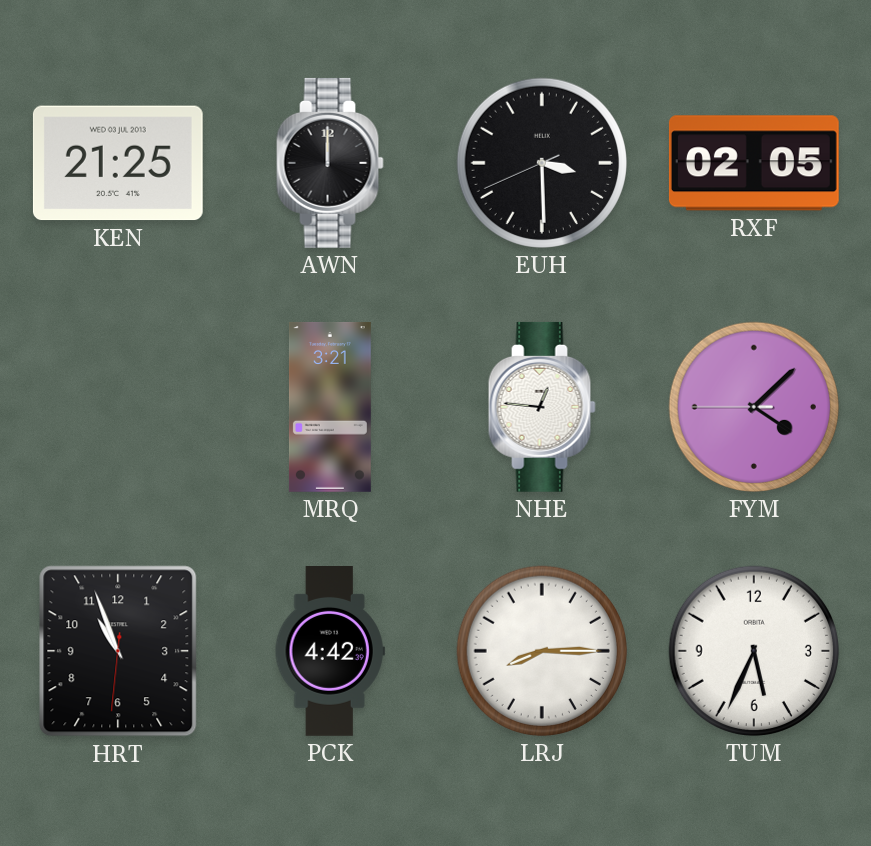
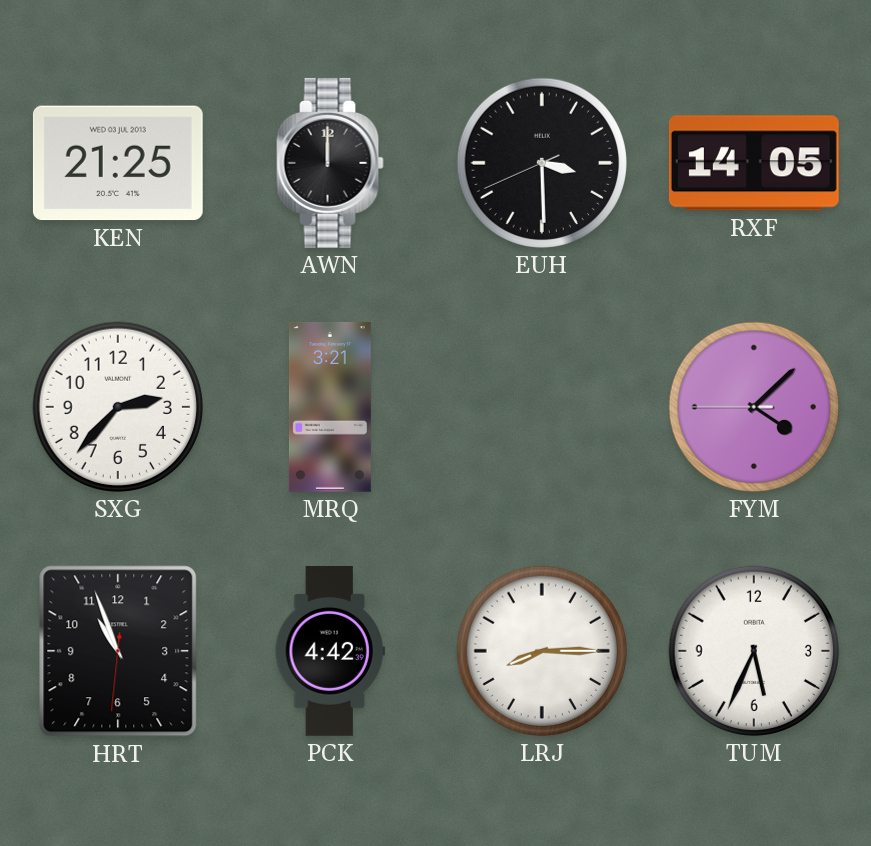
RXF: 02:05 -> 14:05 (754, 163)
SXG: none -> 2:37 (118, 407)
NHE: 12:46 -> none (542, 407)
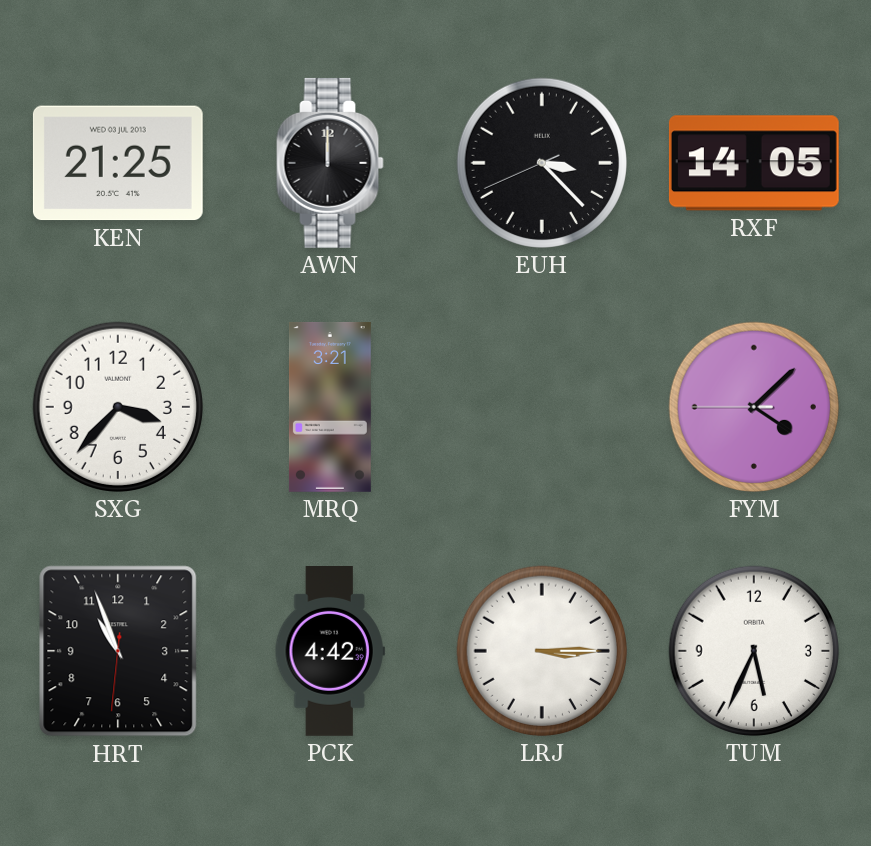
EUH: 3:29 -> 3:22 (542, 163)
SXG: 2:37 -> 3:37 (118, 407)
LRJ: 8:15 -> 3:15 (542, 651)
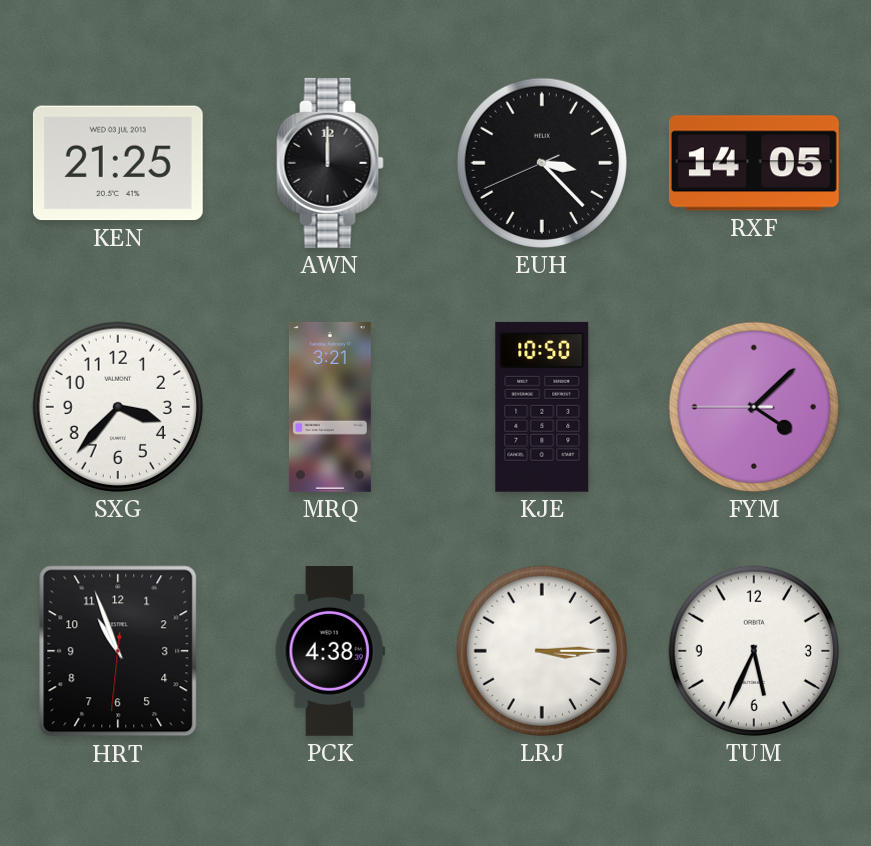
KJE: none -> 10:50 (542, 407)
PCK: 4:42 -> 4:38 (330, 652)
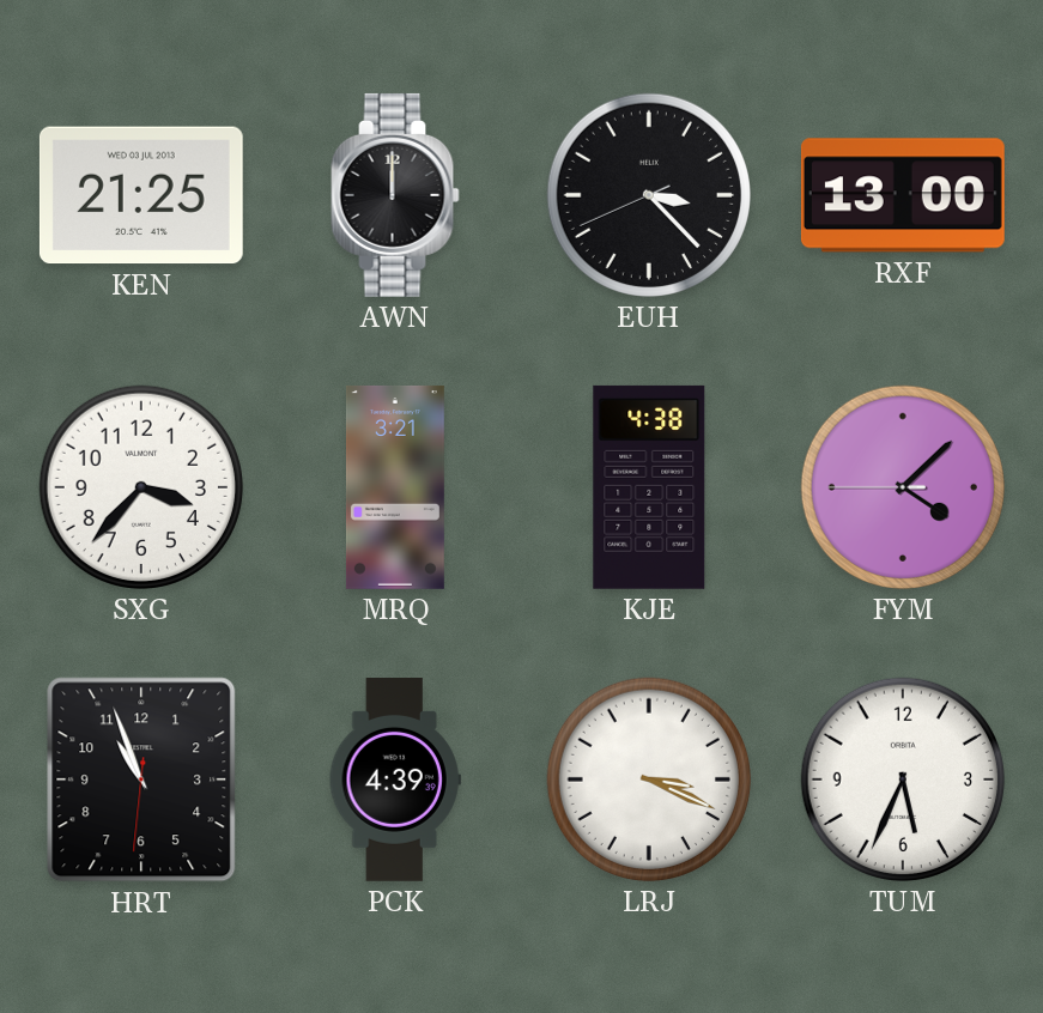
RXF: 14:05 -> 13:00 (903, 195)
KJE: 10:50 -> 4:38 (649, 487)
PCK: 4:38 -> 4:39 (395, 781)
LRJ: 3:15 -> 3:19 (649, 780)
